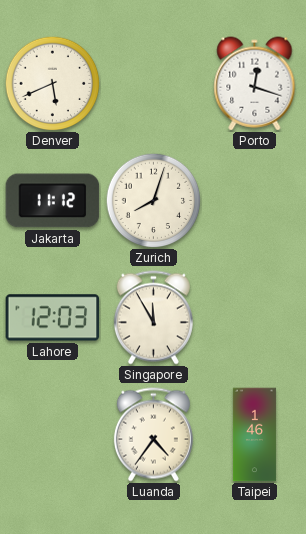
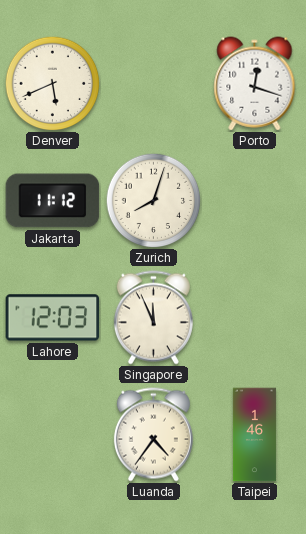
Singapore: 11:55 -> 11:56 (153, 318)
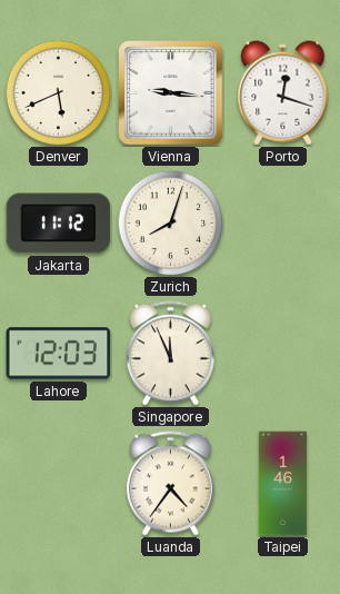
Vienna: none -> 9:16 (171, 93)
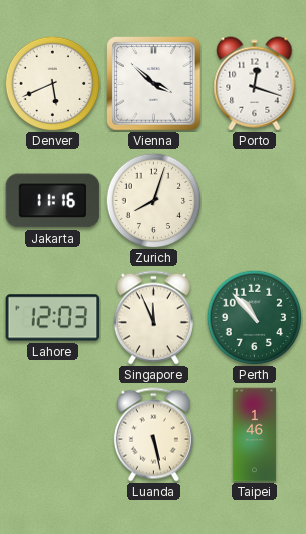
Vienna: 9:16 -> 3:52 (154, 84)
Jakarta: 11:12 -> 11:16 (53, 201)
Perth: none -> 10:53 (254, 317)
Luanda: 4:36 -> 5:28 (153, 435)
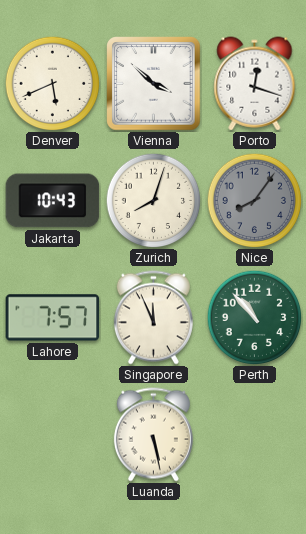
Jakarta: 11:16 -> 10:43 (53, 201)
Nice: none -> 8:06 (254, 200)
Lahore: 12:03 -> 7:57 (53, 318)
Taipei: 1:46 -> none (254, 435)
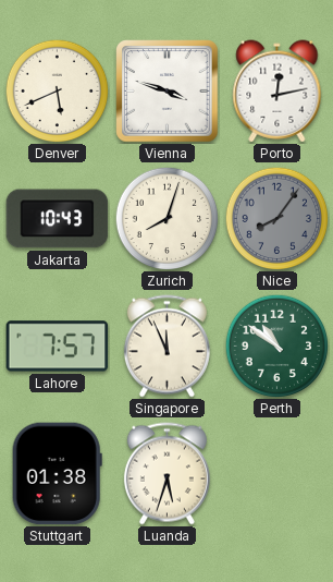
Vienna: 3:52 -> 3:48 (168, 92)
Porto: 12:18 -> 12:13 (277, 92)
Perth: 10:53 -> 10:51 (276, 345)
Stuttgart: none -> 01:38 (57, 474)
Luanda: 5:28 -> 5:33 (166, 474)
